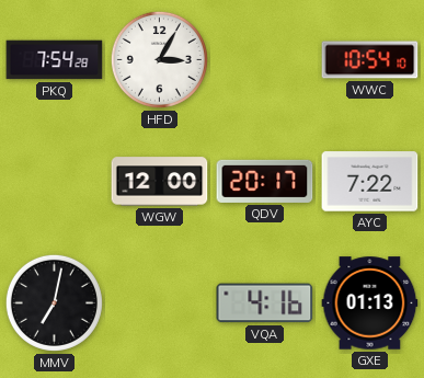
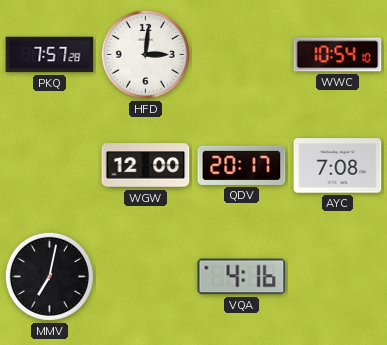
PKQ: 7:54 -> 7:57 (50, 55)
HFD: 3:05 -> 3:01 (145, 54)
AYC: 7:22 -> 7:08 (338, 166)
GXE: 01:13 -> none (370, 303)
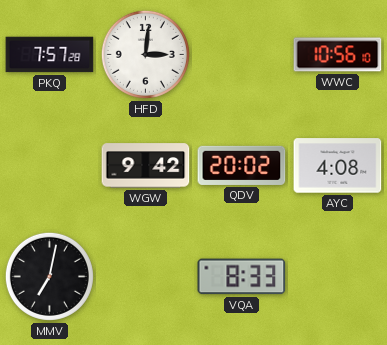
WWC: 10:54 -> 10:56 (338, 55)
WGW: 12:00 -> 9:42 (146, 166)
QDV: 20:17 -> 20:02 (242, 165)
AYC: 7:08 -> 4:08 (338, 166)
VQA: 4:16 -> 8:33 (242, 277)
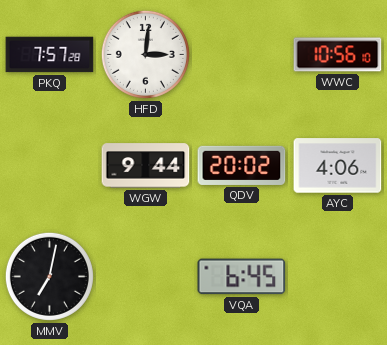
WGW: 9:42 -> 9:44 (146, 166)
AYC: 4:08 -> 4:06 (338, 166)
VQA: 8:33 -> 6:45 (242, 277)
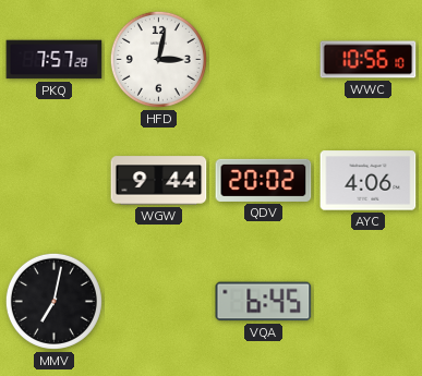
HFD: 3:01 -> 3:02 (158, 59)
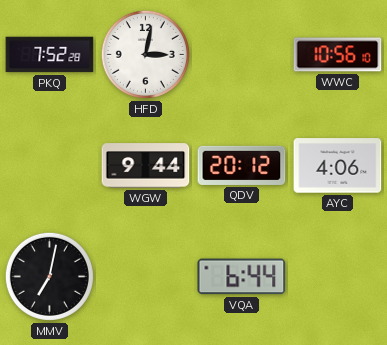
PKQ: 7:57 -> 7:52 (50, 55)
QDV: 20:02 -> 20:12 (242, 165)
VQA: 6:45 -> 6:44 (242, 277)
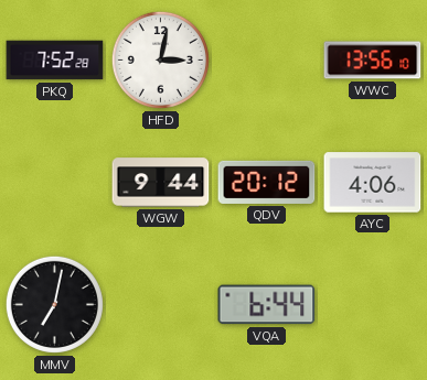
WWC: 10:56 -> 13:56 (373, 61)
